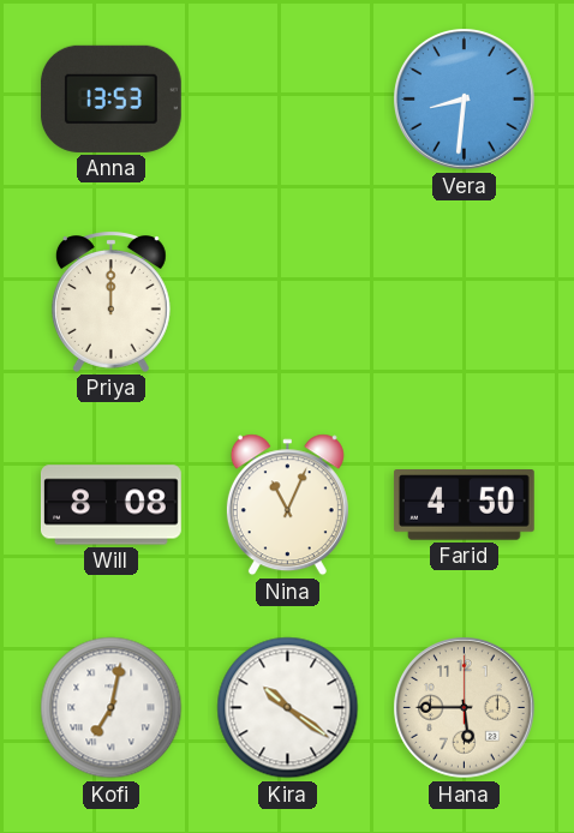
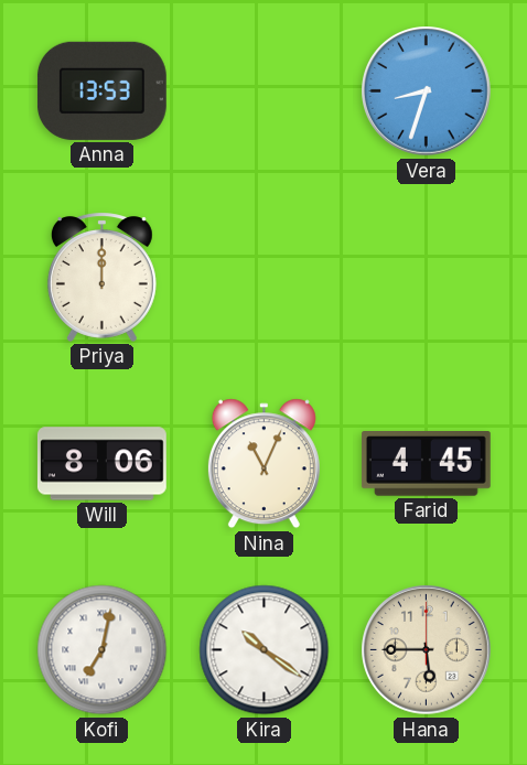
Vera: 8:31 -> 8:33 (427, 91)
Will: 8:08 -> 8:06 (101, 464)
Farid: 4:50 -> 4:45 (426, 464)
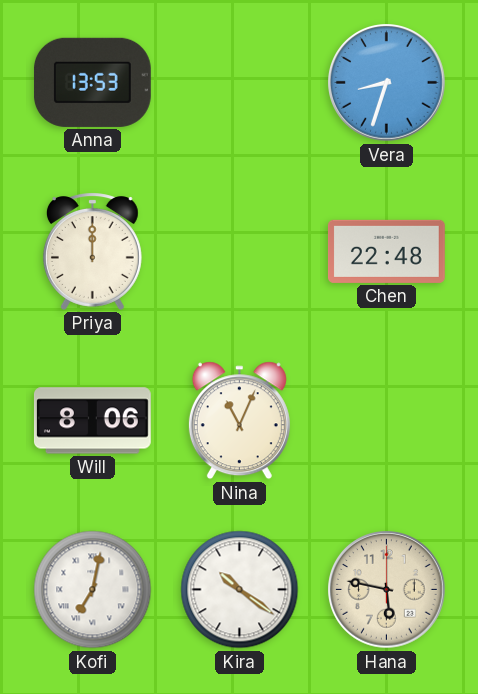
Chen: none -> 22:48 (386, 251)
Farid: 4:45 -> none (426, 464)
Hana: 5:45 -> 5:47 (387, 590)
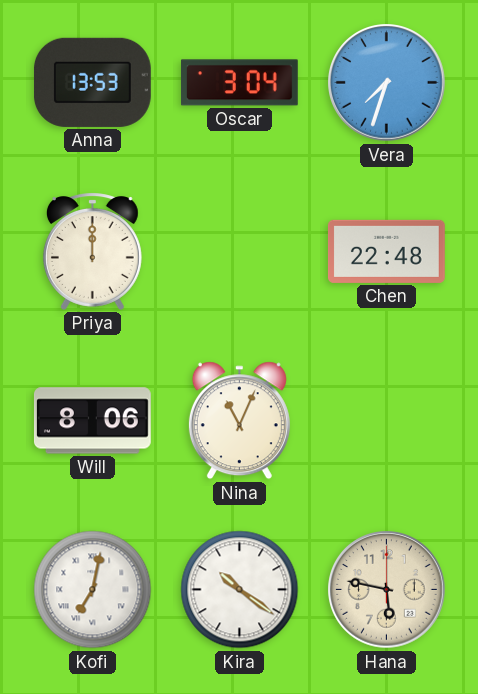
Oscar: none -> 3:04 (239, 83)
Vera: 8:33 -> 7:33 (387, 83)
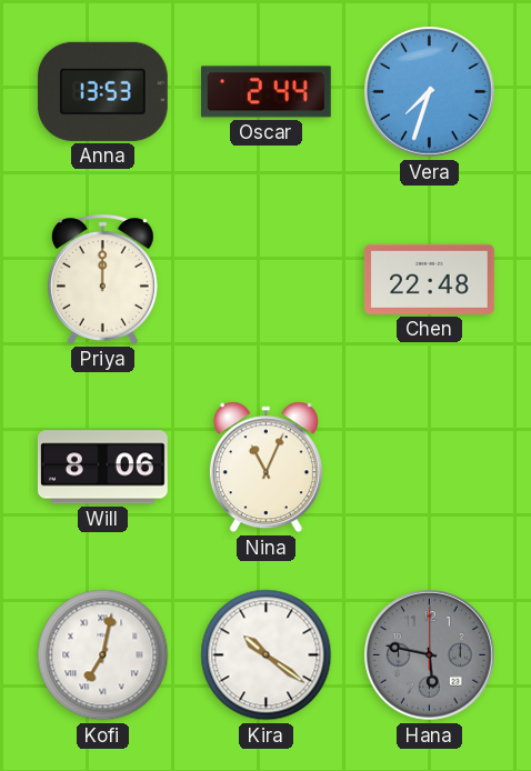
Oscar: 3:04 -> 2:44 (265, 92)
Hana dial: cream -> grey (430, 655)
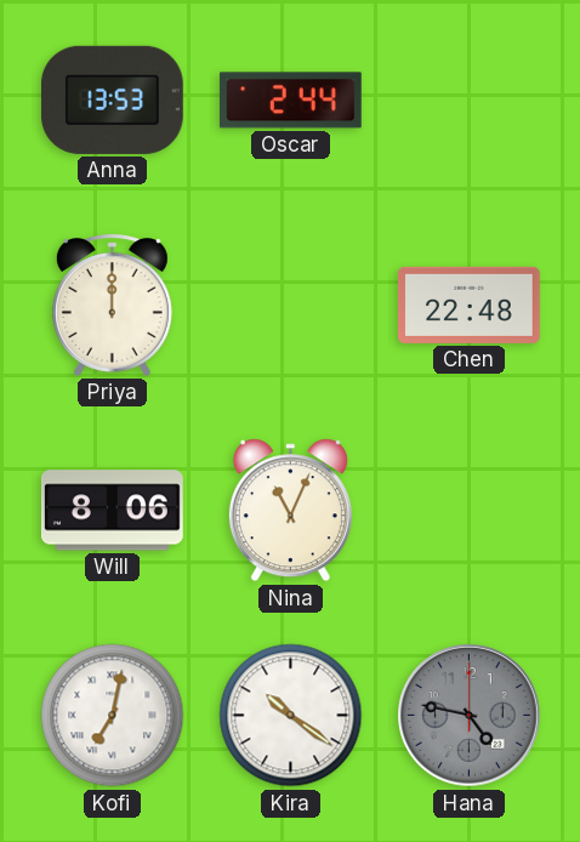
Vera: 7:33 -> none (430, 92)
Hana: 5:47 -> 4:47 (470, 716)
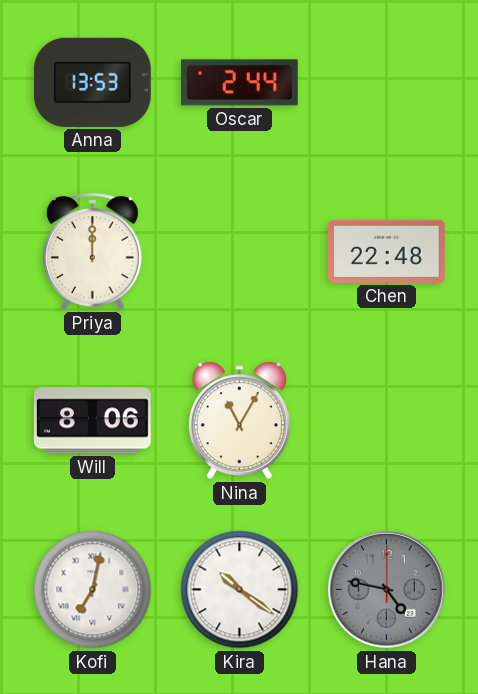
Nina: 11:04 -> 11:05 (239, 421)
